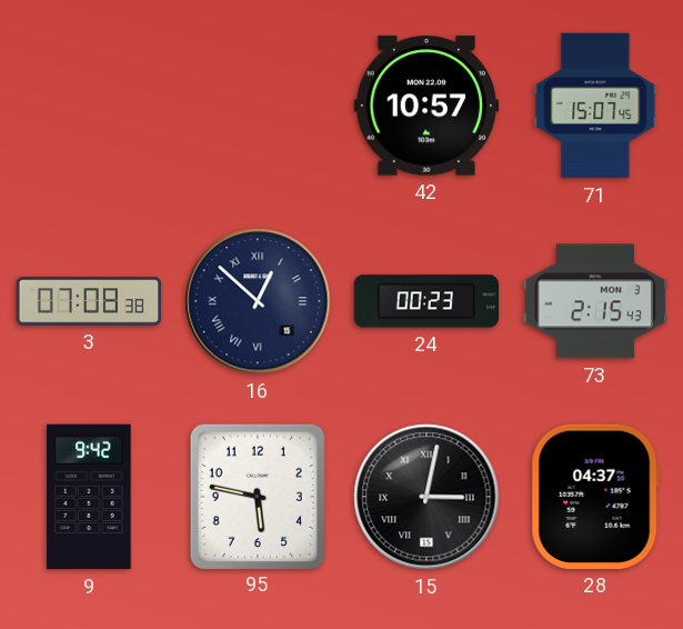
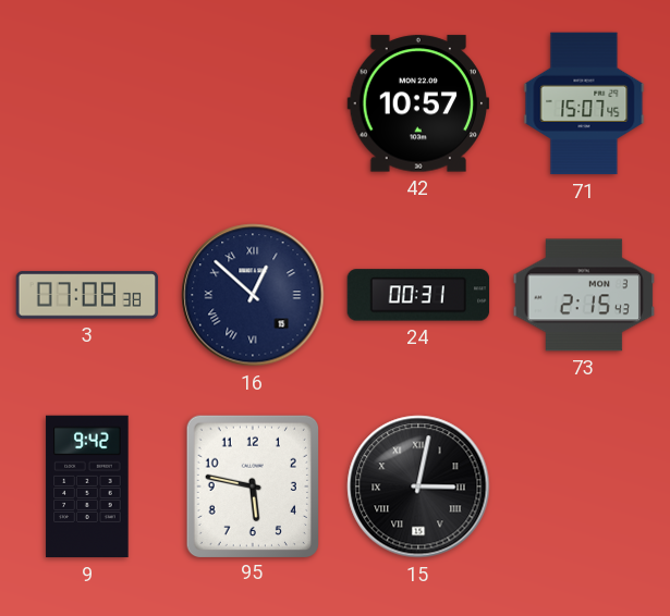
24: 00:23 -> 00:31 (418, 295)
28: 04:37 -> none (595, 497)
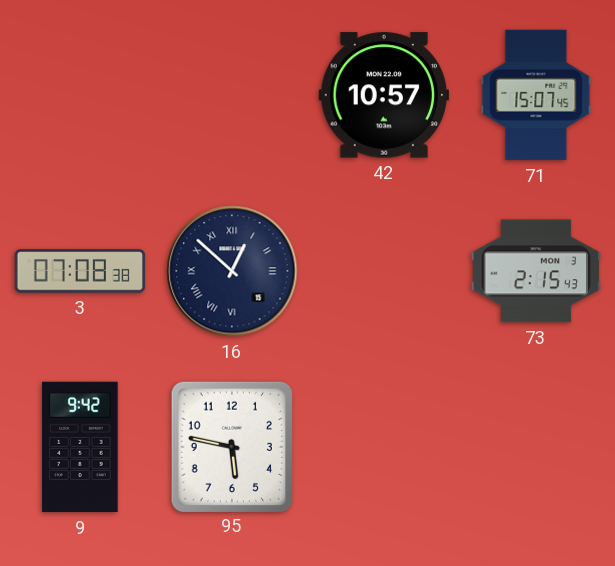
24: 00:31 -> none (418, 295)
15: 3:02 -> none (418, 486)
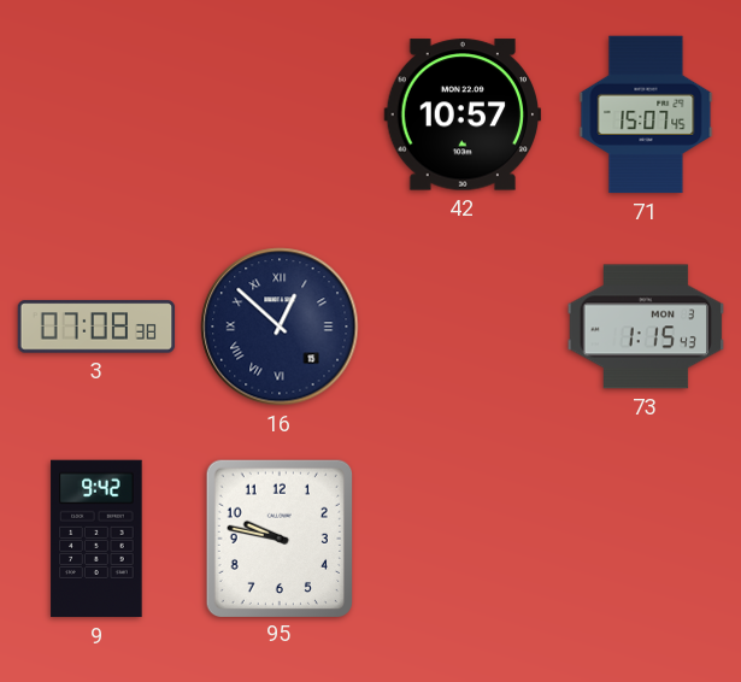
73: 2:15 -> 1:15 (646, 327)
95: 5:47 -> 9:47 (278, 537)
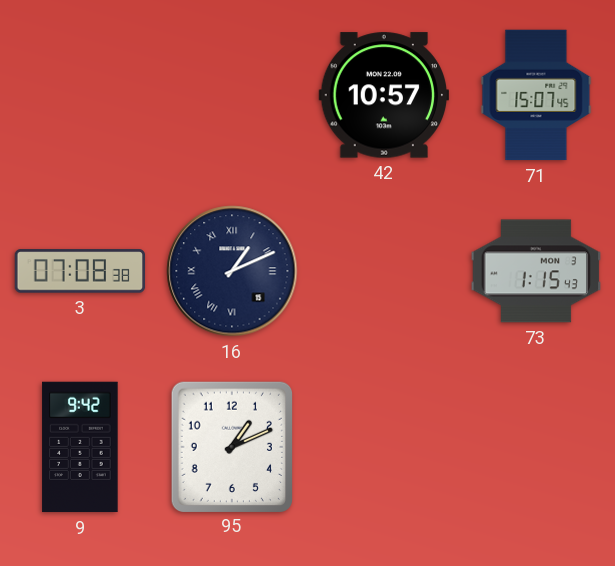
16: 12:52 -> 1:11 (232, 271)
95: 9:47 -> 1:11 (231, 446)
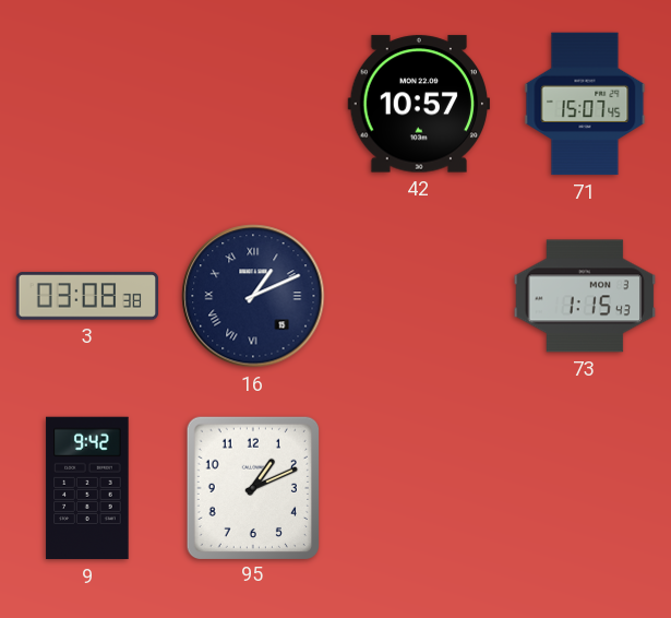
3: 07:08 -> 03:08 (87, 296)
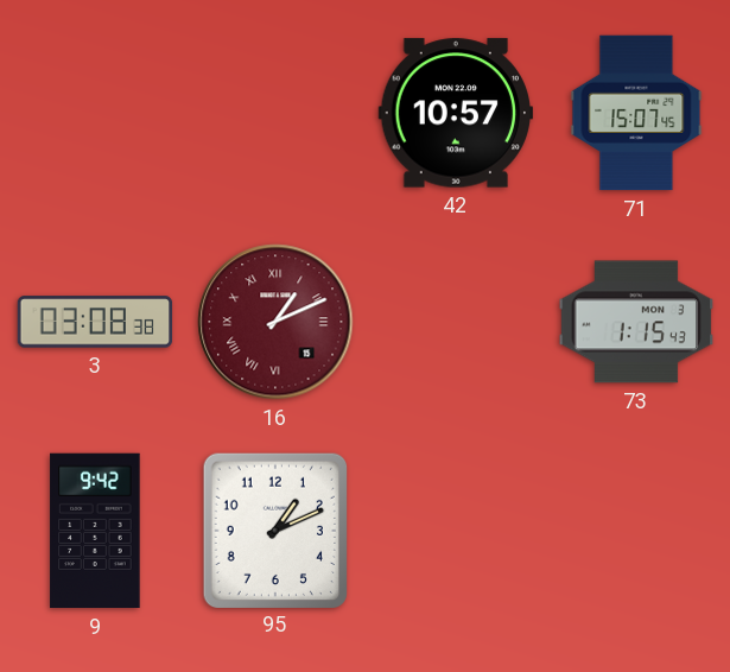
16 dial: navy -> burgundy (275, 322)
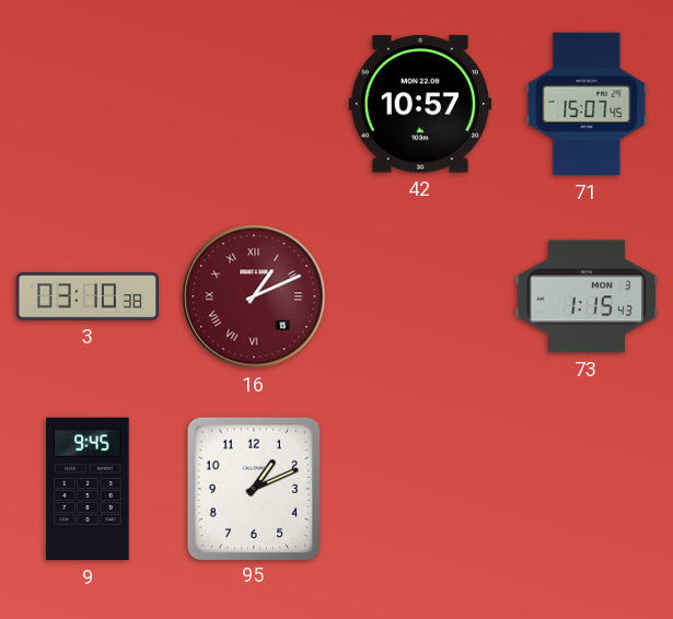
3: 03:08 -> 03:10 (88, 296)
9: 9:42 -> 9:45 (88, 489)
